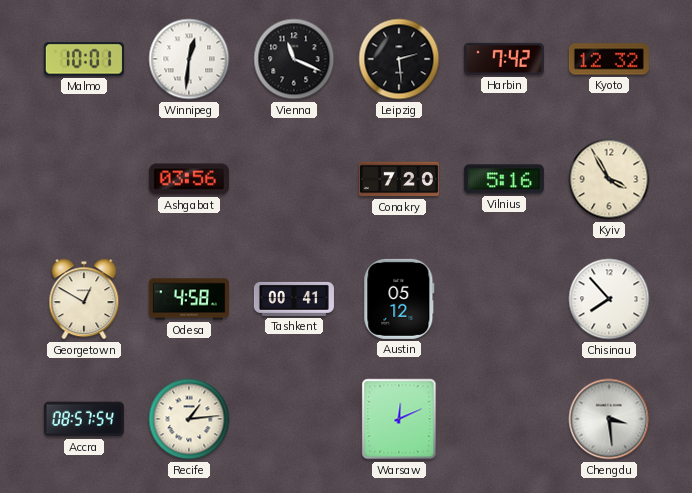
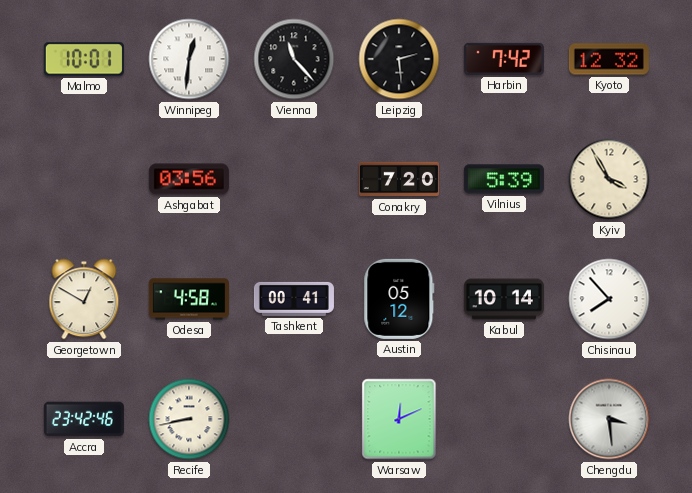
Vienna: 11:19 -> 11:23 (294, 59)
Vilnius: 5:16 -> 5:39 (504, 179)
Kabul: none -> 10:14 (504, 299)
Accra: 08:57 -> 23:42 (84, 419)
Recife: 1:14 -> 8:43 (189, 419)
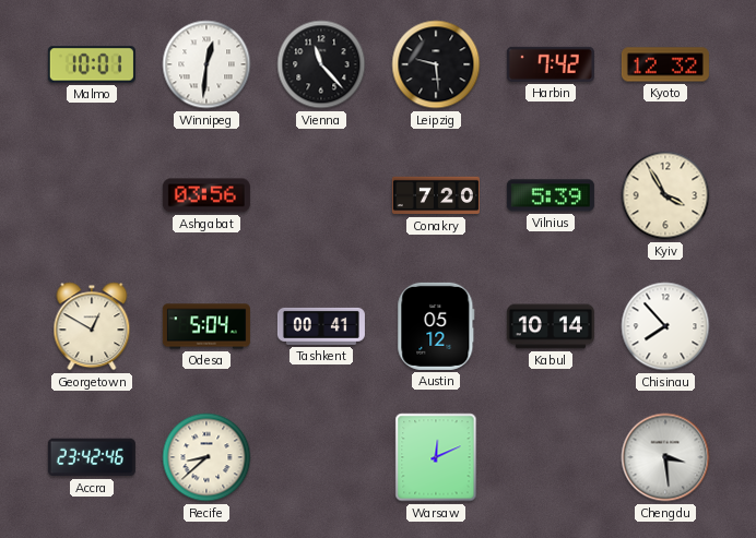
Leipzig: 2:29 -> 9:29 (436, 64)
Odesa: 4:58 -> 5:04 (206, 326)
Recife: 8:43 -> 8:38 (206, 457)
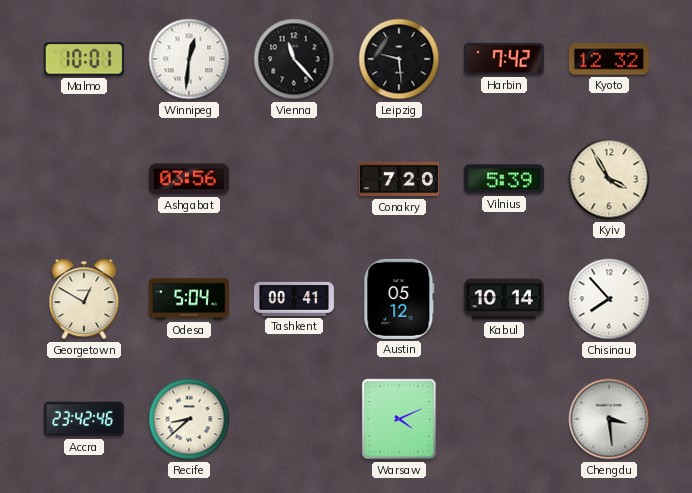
Warsaw: 12:11 -> 4:11 (399, 419)
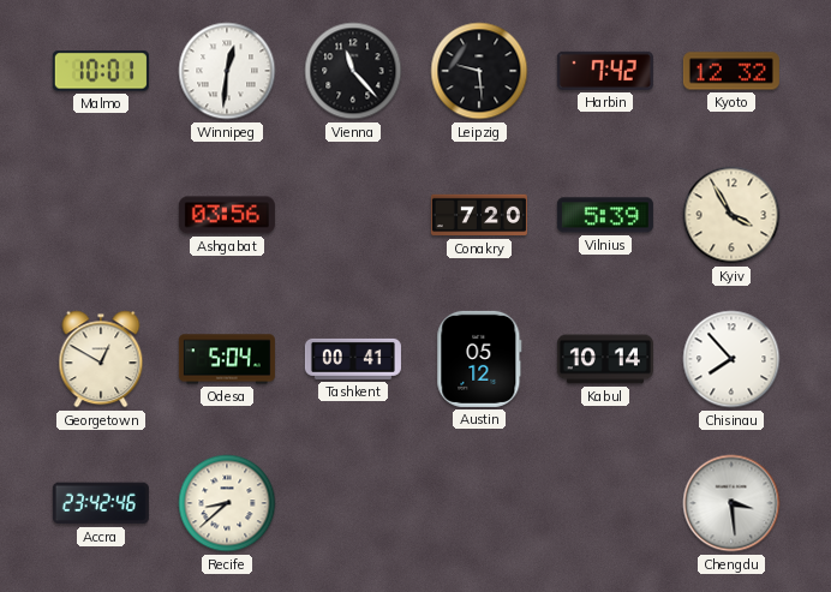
Warsaw: 4:11 -> none (399, 419)
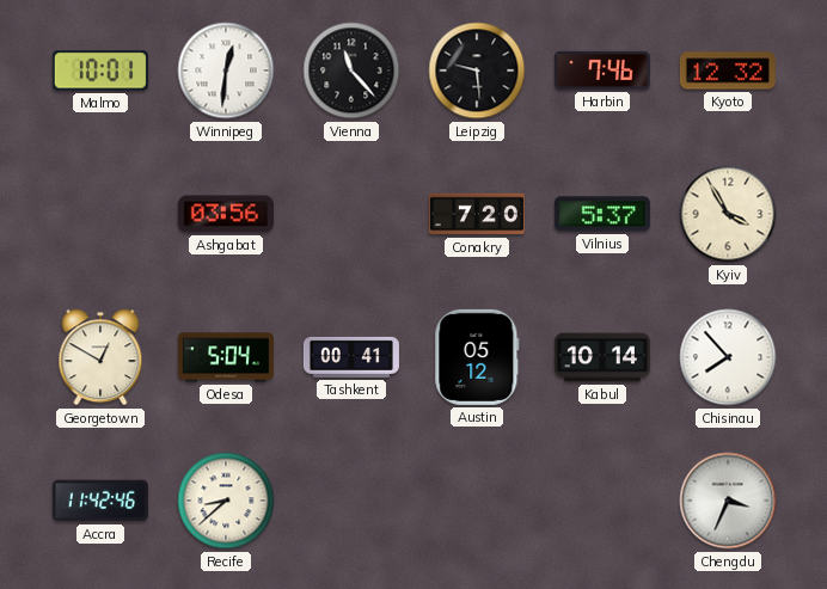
Harbin: 7:42 -> 7:46 (602, 70)
Vilnius: 5:39 -> 5:37 (602, 214)
Accra: 23:42 -> 11:42 (100, 501)
Chengdu: 3:29 -> 3:34 (728, 501)
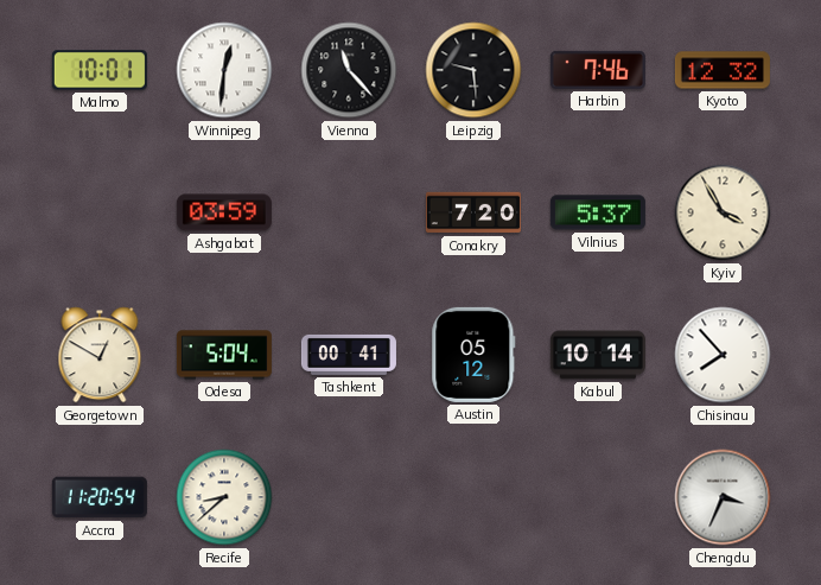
Ashgabat: 03:56 -> 03:59 (224, 212)
Accra: 11:42 -> 11:20 (100, 497)
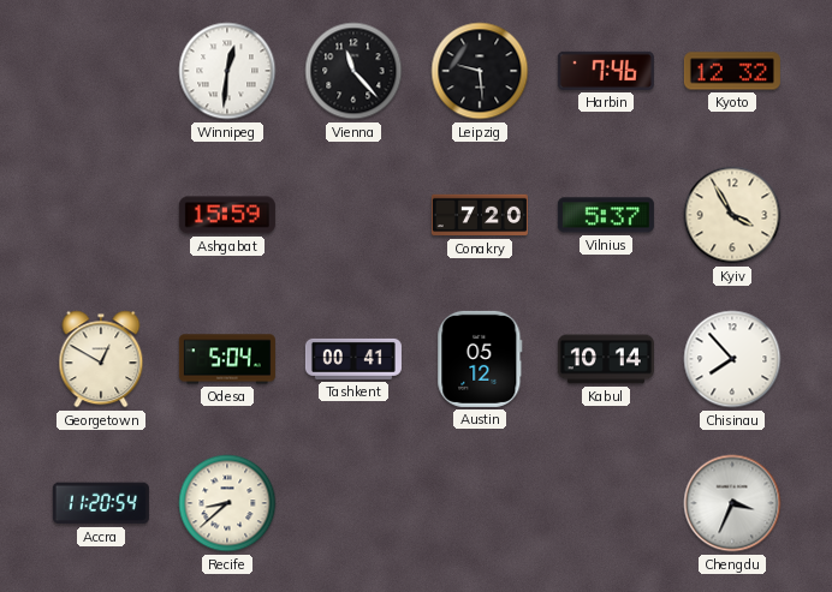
Malmo: 10:01 -> none (100, 70)
Ashgabat: 03:59 -> 15:59 (227, 215)
